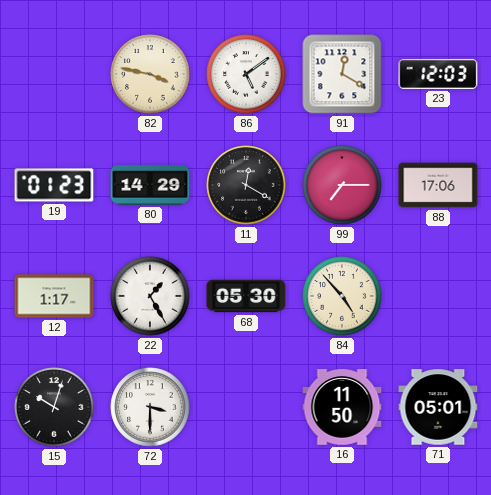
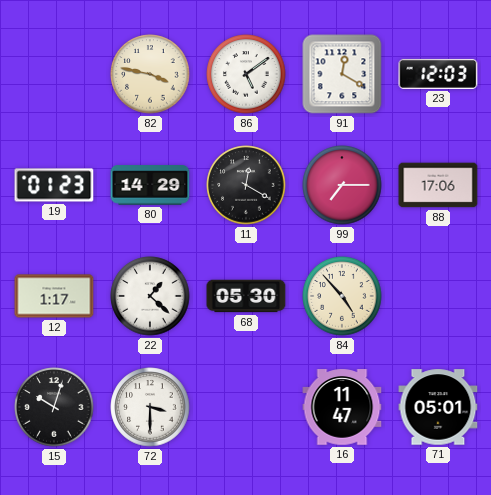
22: 1:25 -> 1:22 (150, 296)
16: 11:50 -> 11:47 (342, 407)
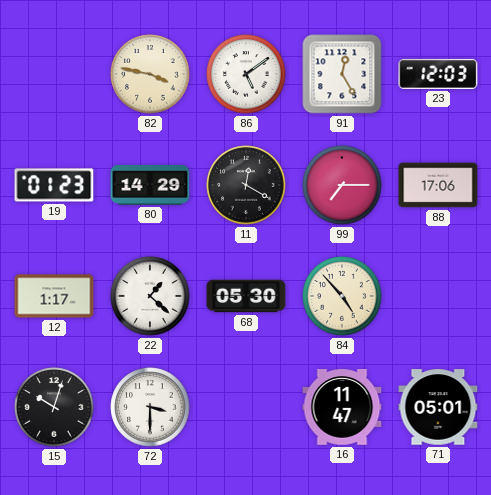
91: 12:20 -> 12:25 (342, 74)
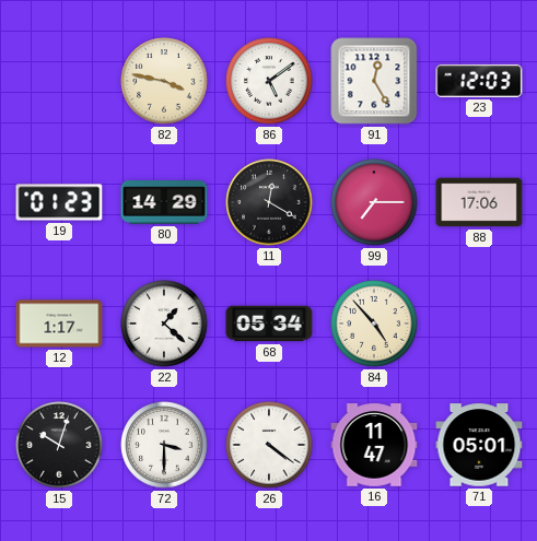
68: 05:30 -> 05:34 (269, 324)
26: none -> 4:21 (269, 445)
